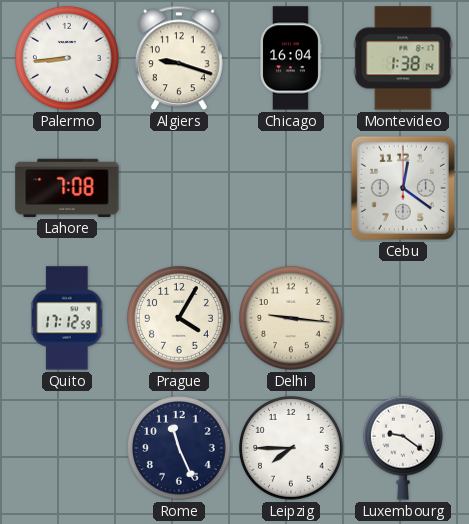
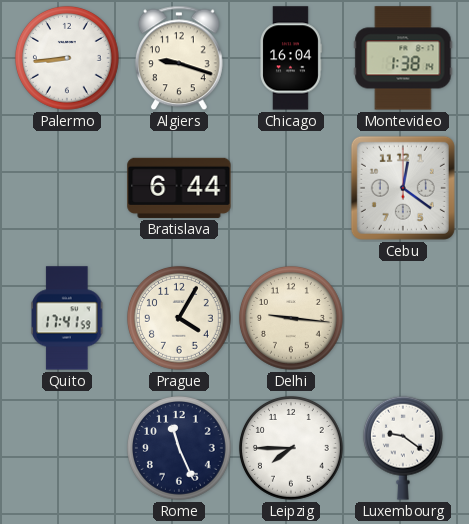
Lahore: 7:08 -> none (67, 188)
Bratislava: none -> 6:44 (179, 188)
Quito: 17:12 -> 17:41 (67, 318)
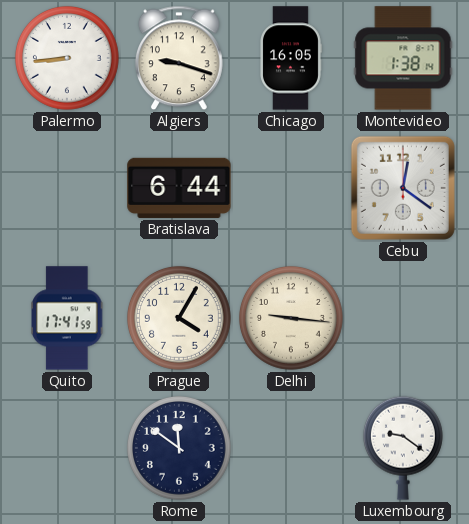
Chicago: 16:04 -> 16:05 (291, 58)
Rome: 11:26 -> 11:51 (179, 448)
Leipzig: 7:45 -> none (291, 448)
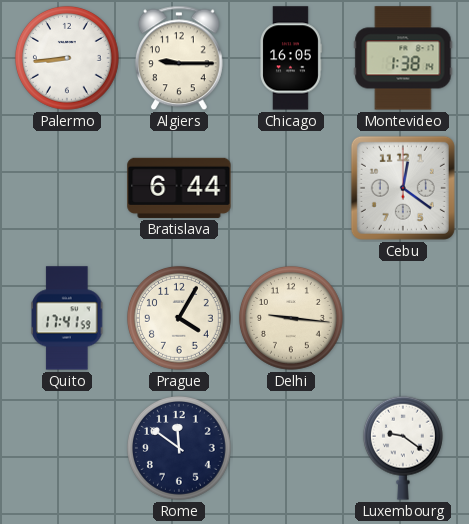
Algiers: 9:18 -> 9:15 (179, 58)
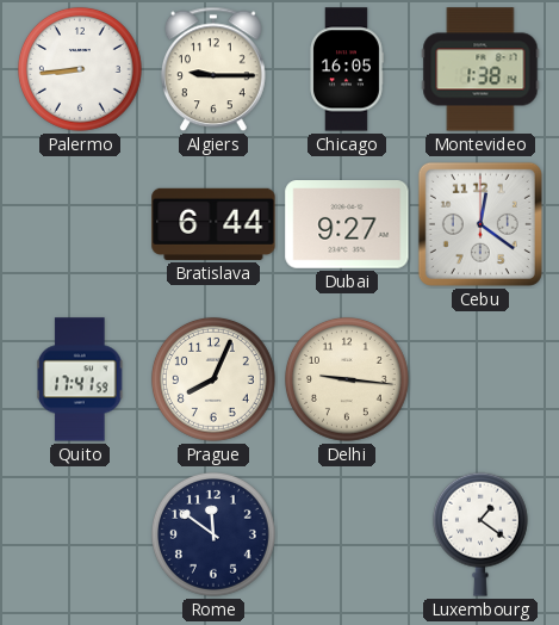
Dubai: none -> 9:27 (347, 225)
Prague: 4:05 -> 8:04 (213, 379)
Luxembourg: 9:21 -> 1:21 (480, 534)
